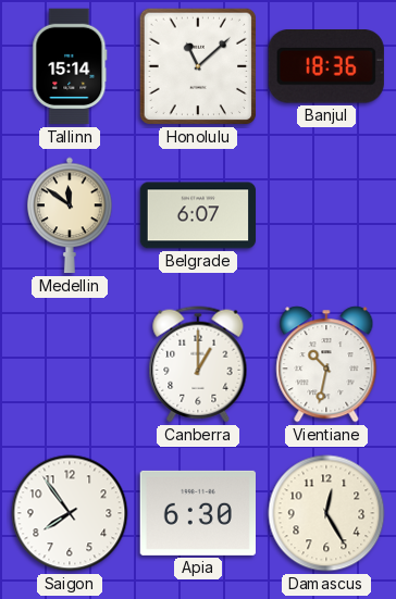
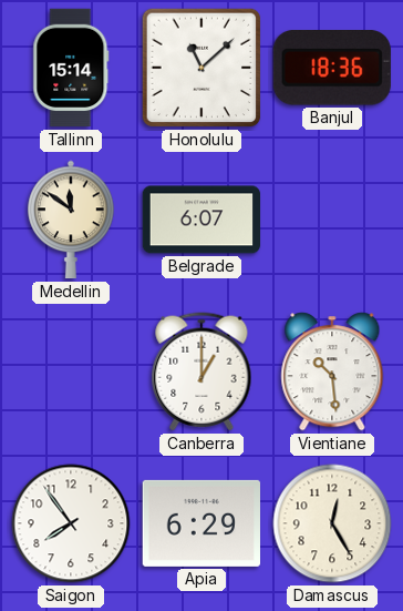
Vientiane: 10:32 -> 10:29 (332, 371)
Apia: 6:30 -> 6:29 (200, 523)
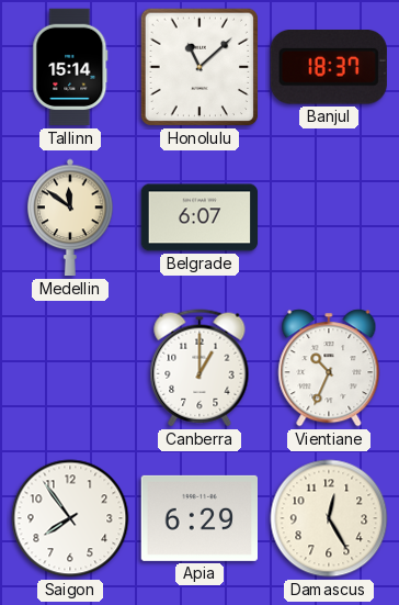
Banjul: 18:36 -> 18:37 (329, 68)
Vientiane: 10:29 -> 10:34 (329, 368)
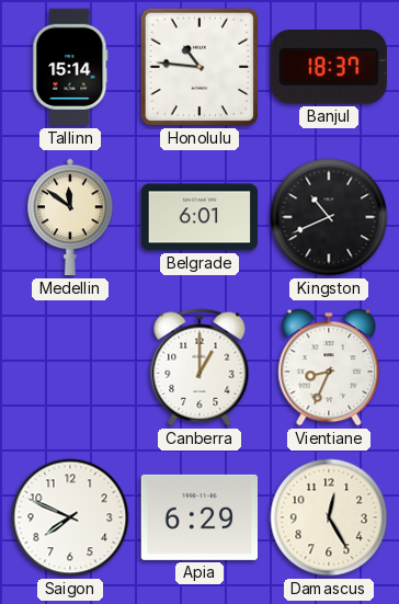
Honolulu: 11:08 -> 10:46 (200, 67)
Belgrade: 6:07 -> 6:01 (200, 217)
Kingston: none -> 10:41 (329, 217)
Vientiane: 10:34 -> 8:34 (329, 367)
Saigon: 7:54 -> 7:49 (70, 517)
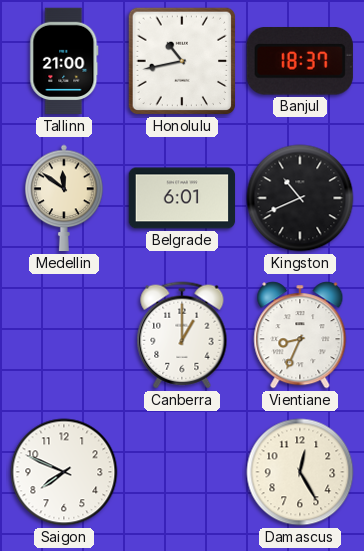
Tallinn: 15:14 -> 21:00 (64, 61)
Honolulu: 10:46 -> 10:43 (182, 61)
Apia: 6:29 -> none (198, 517)
